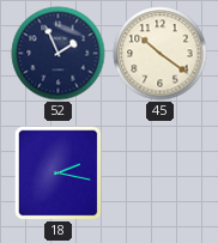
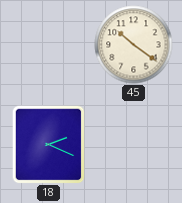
52: 1:56 -> none (59, 54)
18: 2:17 -> 2:19 (49, 144)
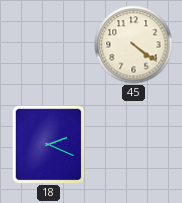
45: 10:21 -> 4:21 (134, 45)
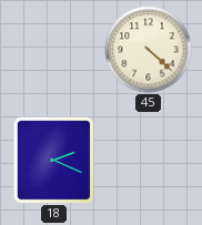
45: 4:21 -> 4:22 (149, 50)
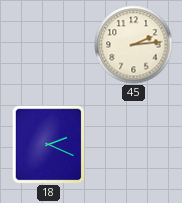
45: 4:22 -> 2:14 (134, 45)
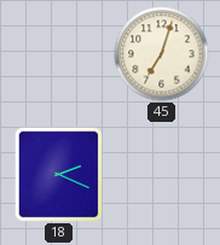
45: 2:14 -> 7:03 (162, 54)
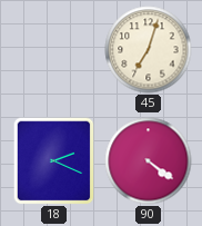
90: none -> 4:21 (149, 161)
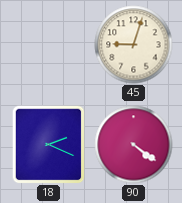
45: 7:03 -> 9:03 (134, 45)
